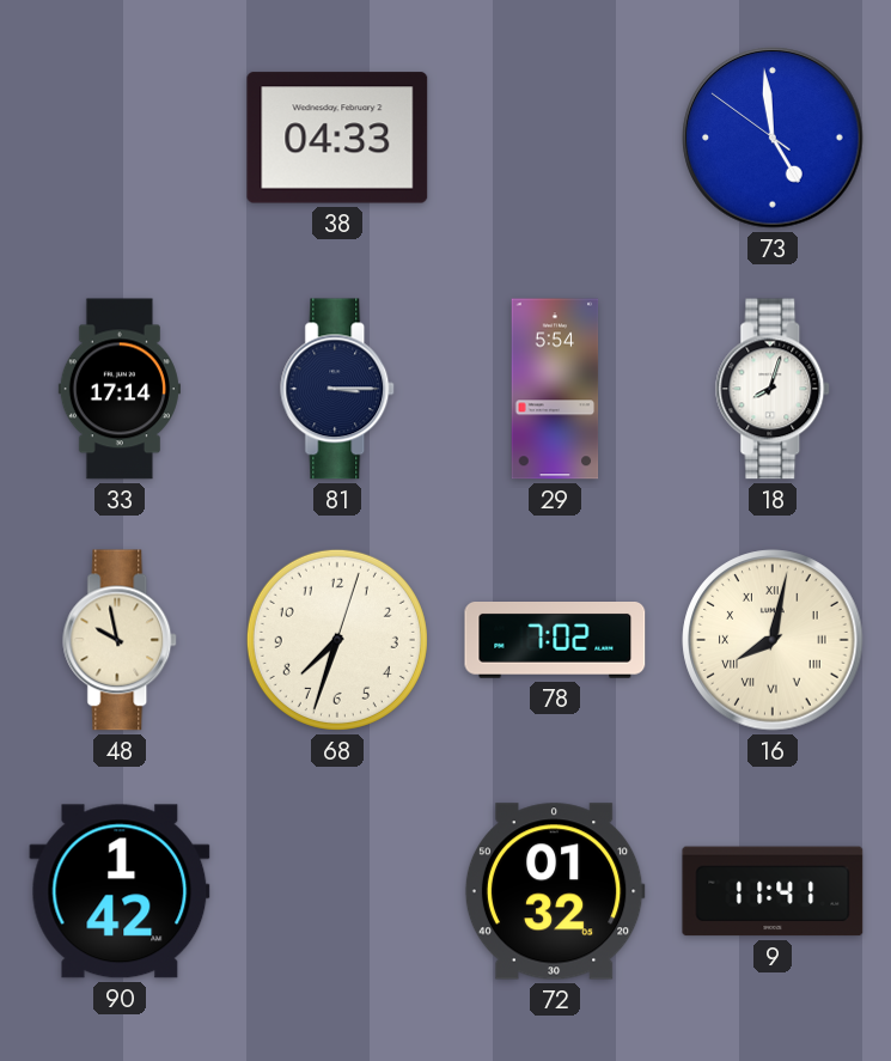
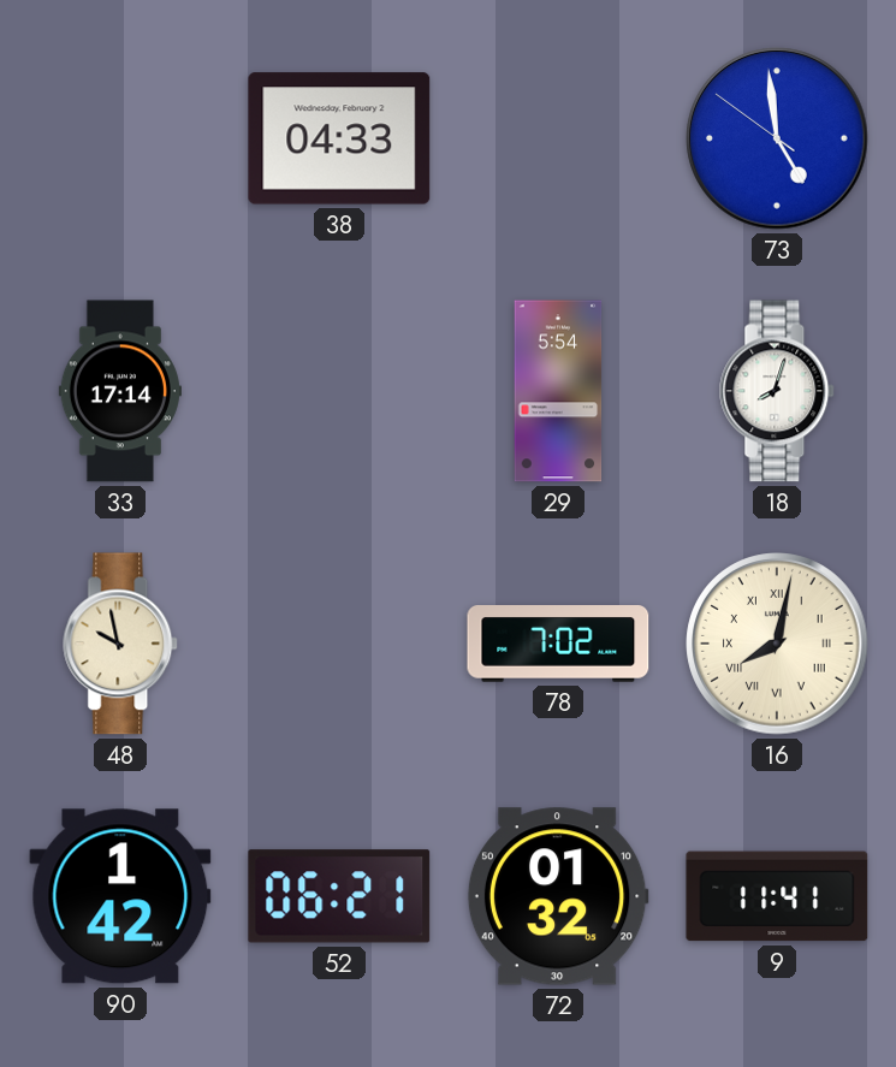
81: 3:15 -> none (338, 389)
68: 7:33 -> none (337, 640)
52: none -> 06:21 (339, 896)
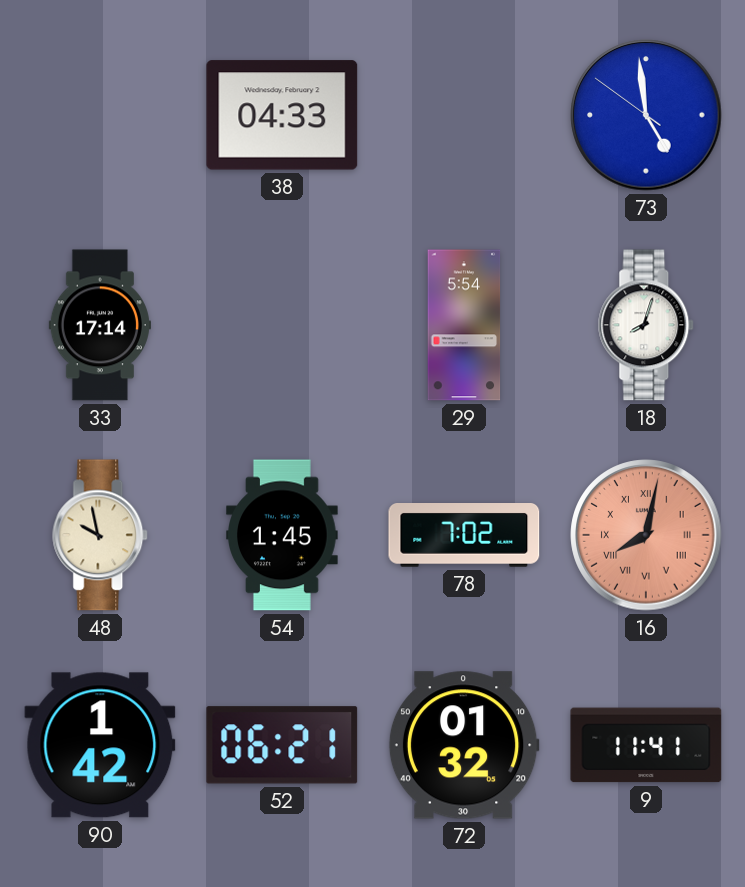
54: none -> 1:45 (282, 535)
16 dial: cream -> salmon (646, 535)
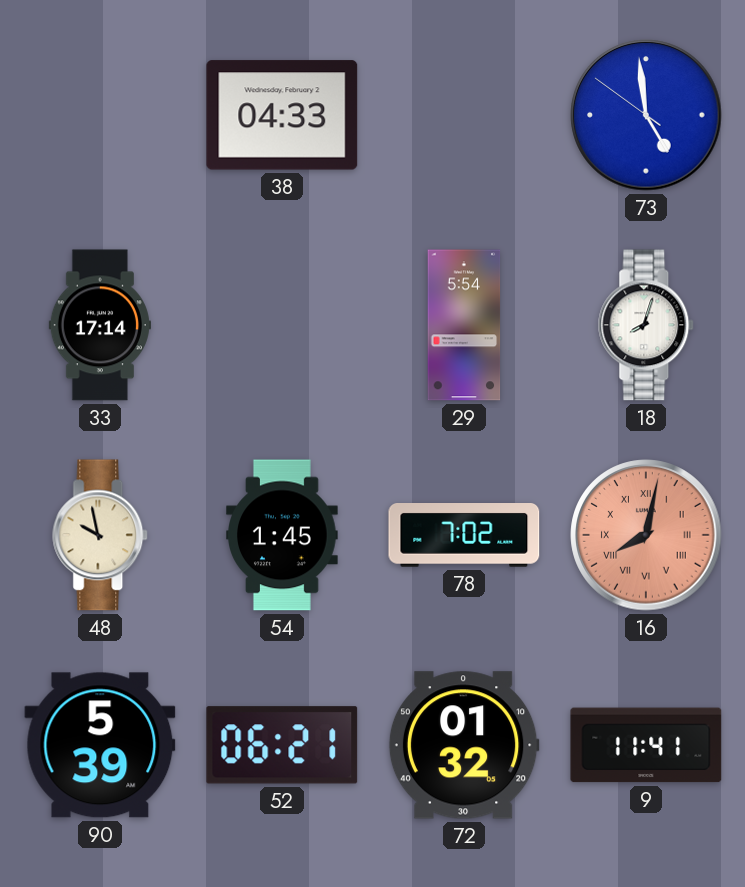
90: 1:42 -> 5:39 (100, 745)
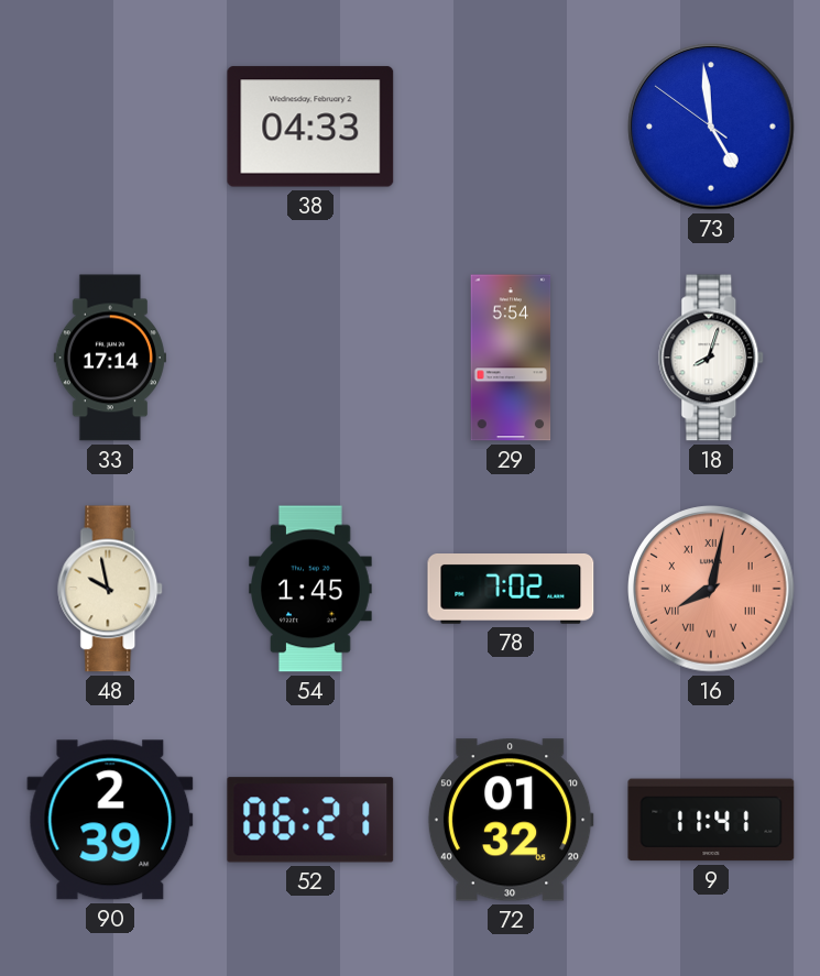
90: 5:39 -> 2:39 (110, 820)
